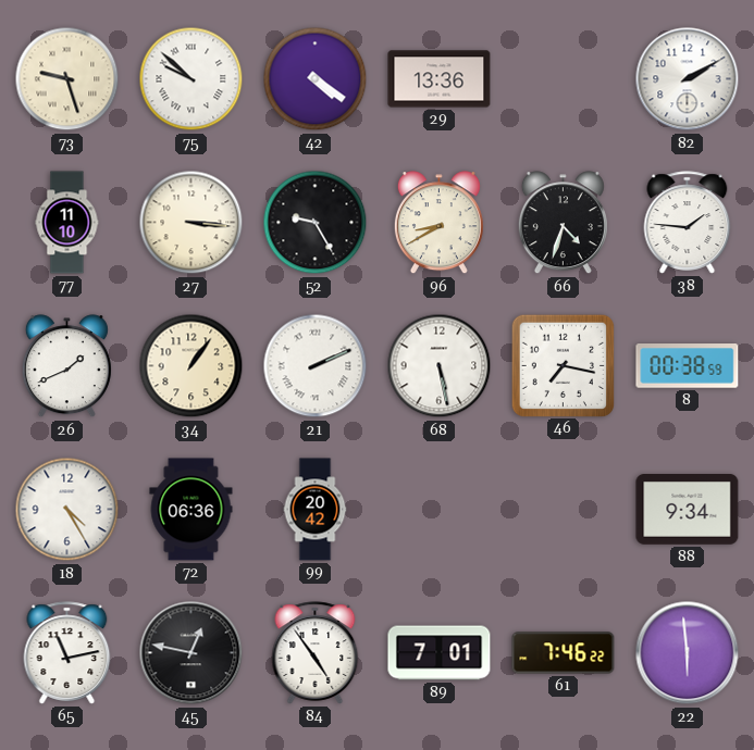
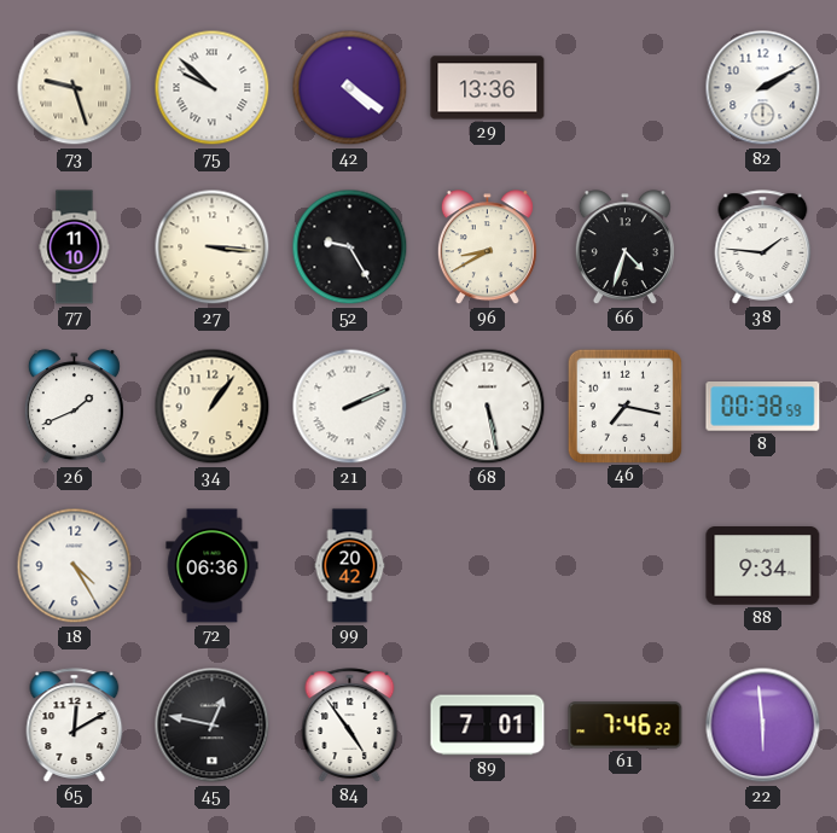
65: 11:13 -> 12:10 (75, 726)
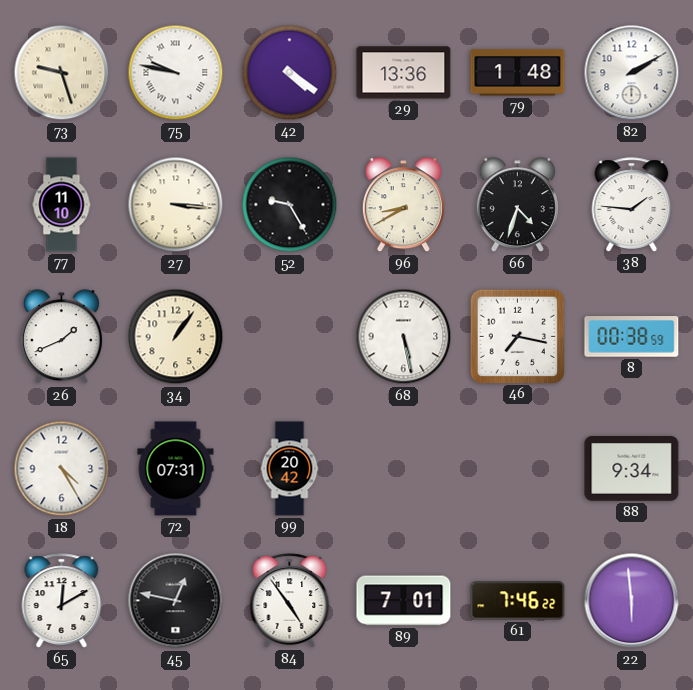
75: 9:52 -> 9:47 (176, 73)
79: none -> 1:48 (518, 73)
21: 2:11 -> none (350, 407)
72: 06:36 -> 07:31 (176, 469)
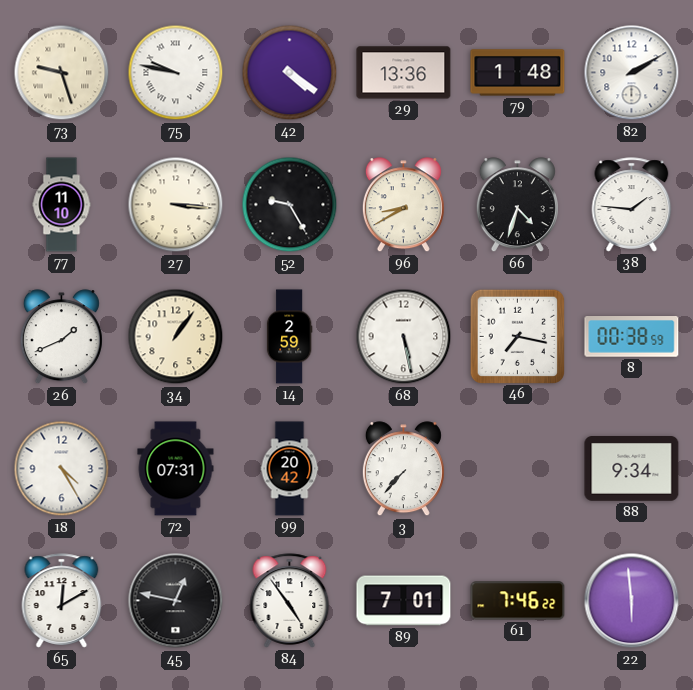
14: none -> 2:59 (289, 337)
3: none -> 7:37 (403, 469)
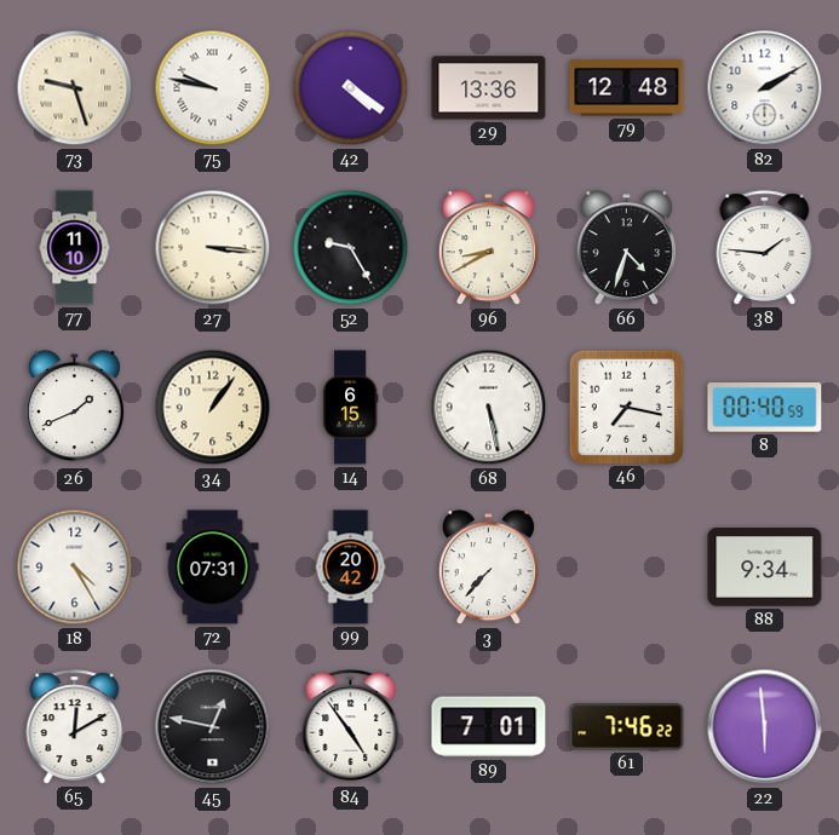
79: 1:48 -> 12:48 (627, 88)
14: 2:59 -> 6:15 (350, 408)
8: 00:38 -> 00:40 (765, 408)
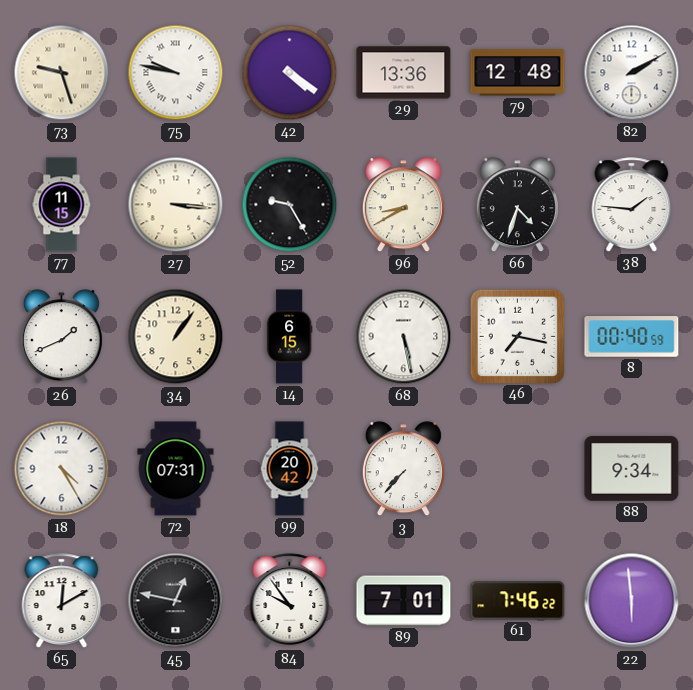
77: 11:10 -> 11:15 (62, 205)
84: 4:54 -> 9:54 (290, 601)
